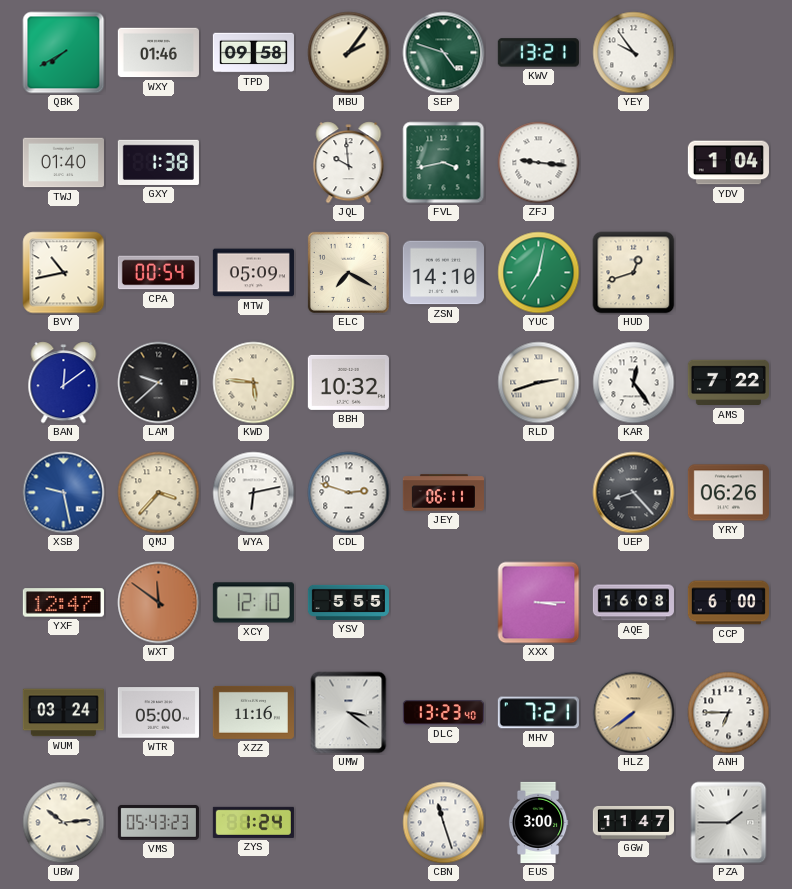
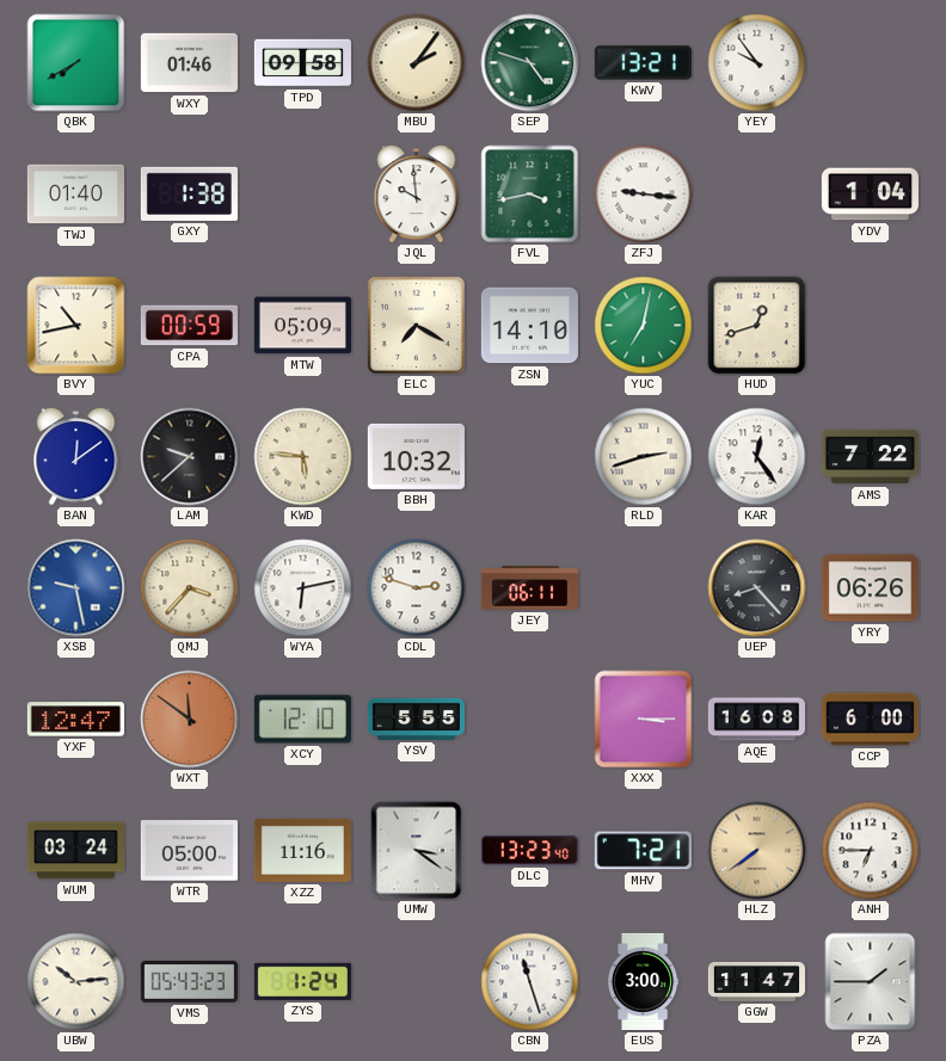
CPA: 00:54 -> 00:59 (189, 326)
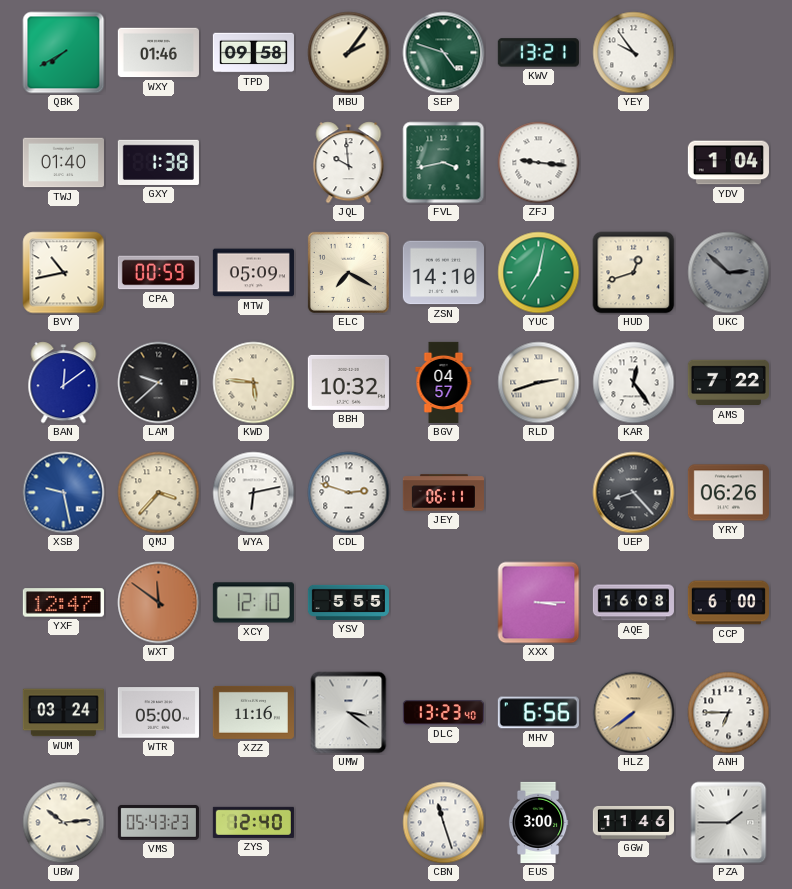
UKC: none -> 2:52 (729, 273)
BGV: none -> 04:57 (444, 382)
MHV: 7:21 -> 6:56 (538, 713)
ZYS: 1:24 -> 12:40 (253, 822)
GGW: 11:47 -> 11:46 (633, 823)
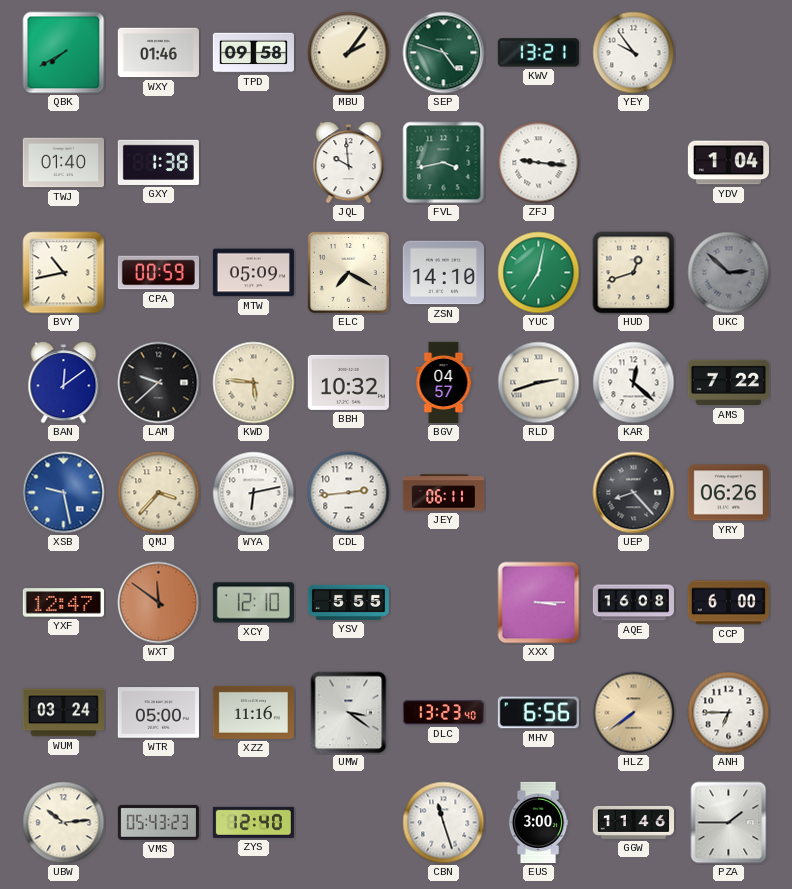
KAR: 12:24 -> 12:22 (634, 383)
CDL: 2:48 -> 2:44 (349, 493)
